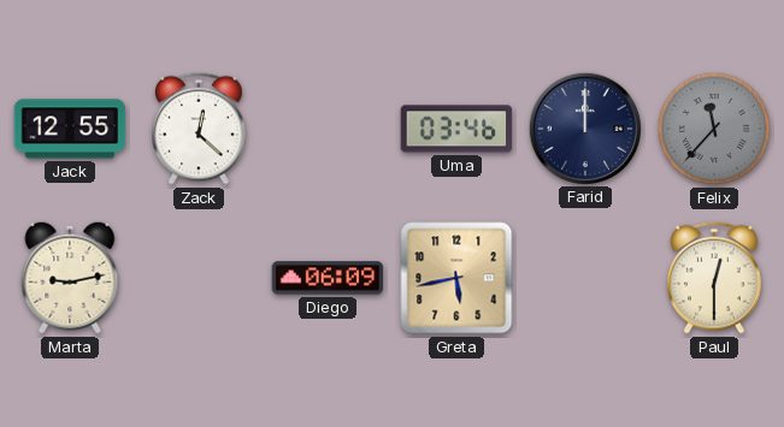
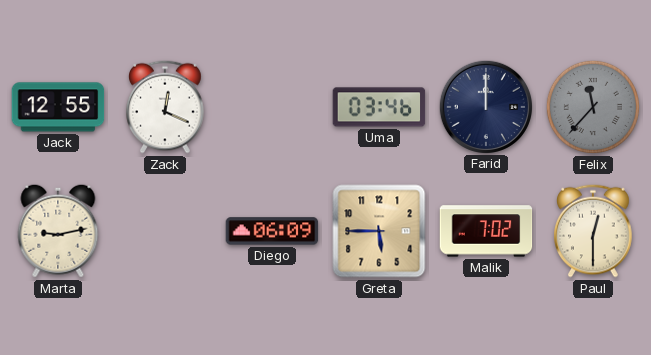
Zack: 12:22 -> 12:19 (166, 107)
Greta: 5:43 -> 5:45 (379, 231)
Malik: none -> 7:02 (486, 231)
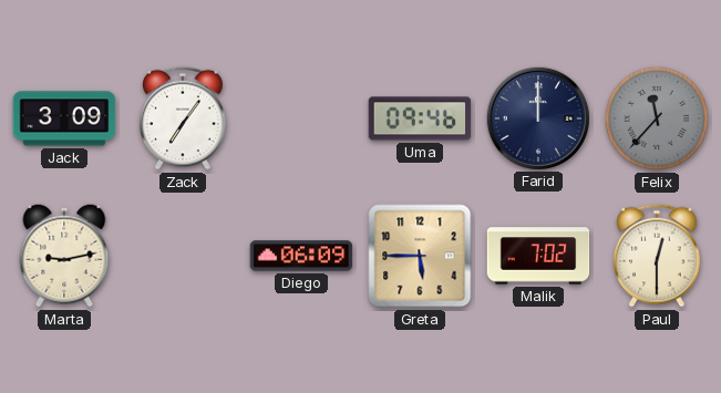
Jack: 12:55 -> 3:09 (64, 118)
Zack: 12:19 -> 7:06 (184, 118)
Uma: 03:46 -> 09:46 (420, 118)
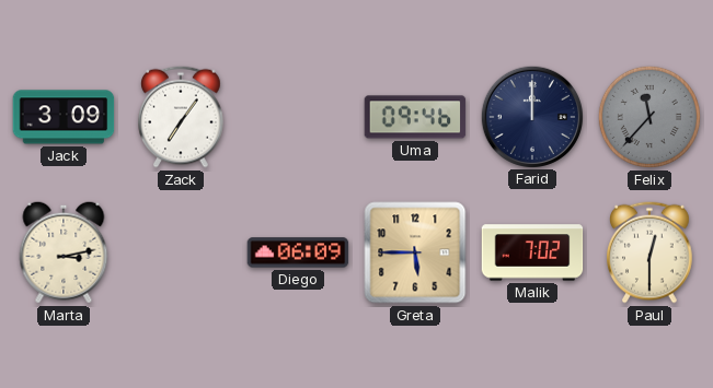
Marta: 9:13 -> 3:13 (64, 252)
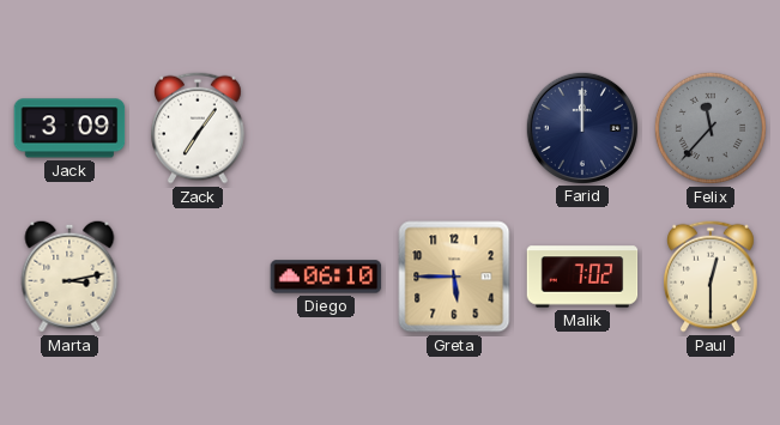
Uma: 09:46 -> none (415, 117)
Diego: 06:09 -> 06:10 (326, 277)
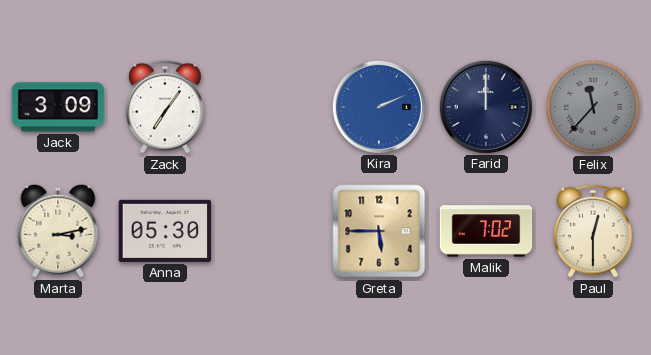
Kira: none -> 2:11 (378, 106)
Anna: none -> 05:30 (165, 231)
Diego: 06:10 -> none (326, 277)
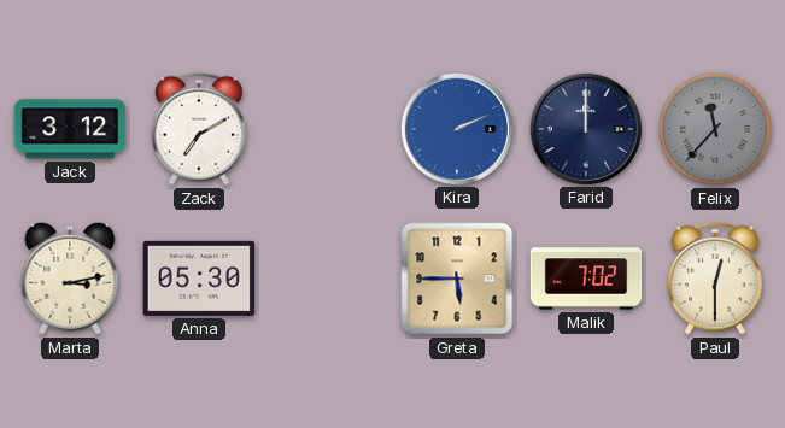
Jack: 3:09 -> 3:12 (70, 129)
Zack: 7:06 -> 7:10 (200, 129)
